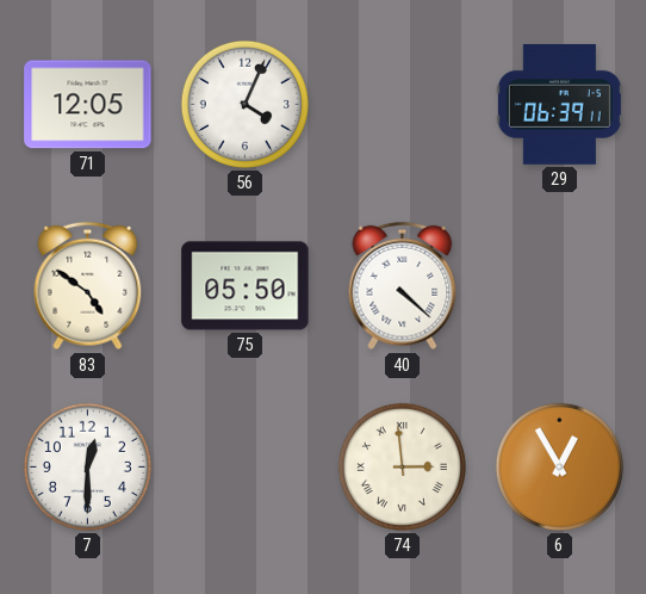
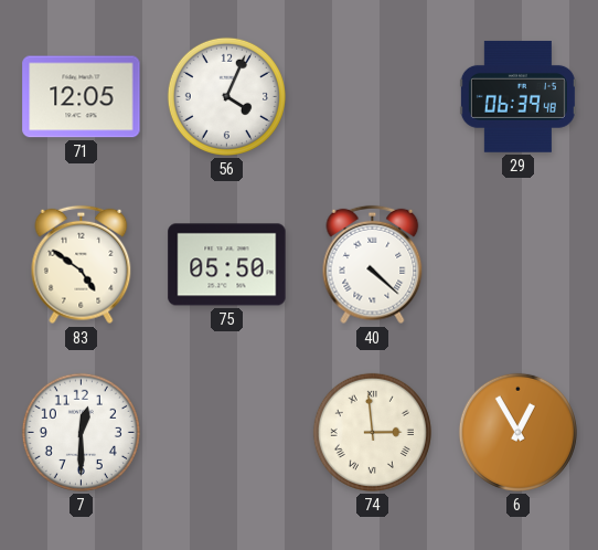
29: 06:39:11 -> 06:39:48 (517, 96)
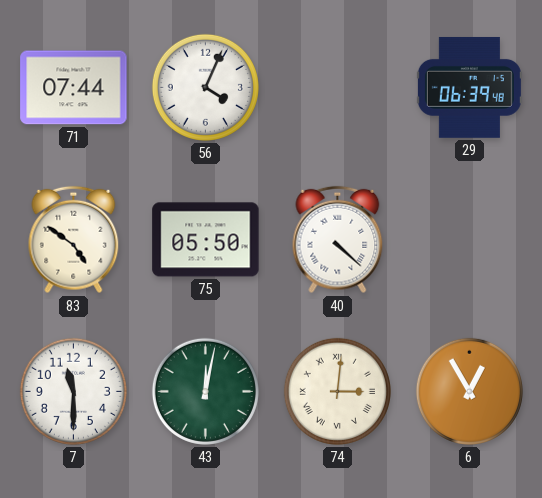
71: 12:05 -> 07:44 (74, 88)
7: 12:30 -> 11:30 (73, 391)
43: none -> 12:02 (205, 391)
74: 2:59 -> 3:01 (337, 391)
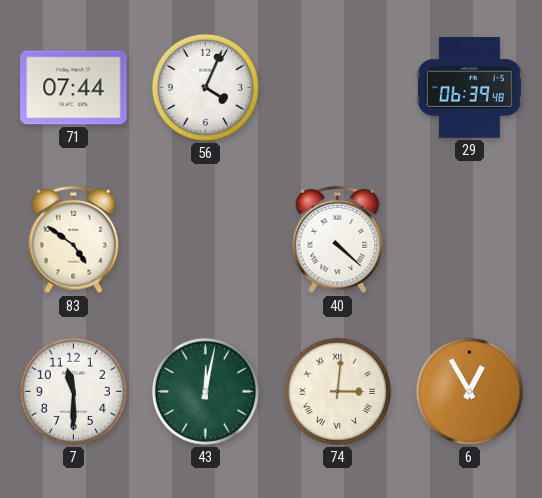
75: 05:50 -> none (206, 240)
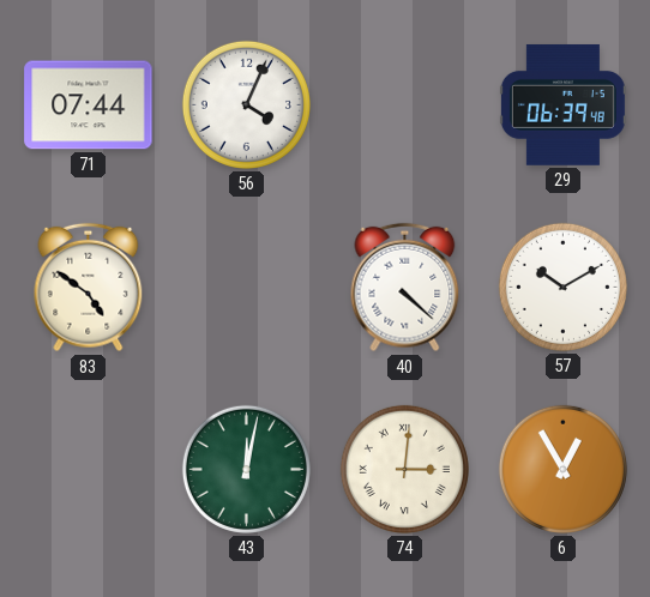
57: none -> 10:10 (562, 287)
7: 11:30 -> none (73, 391)
